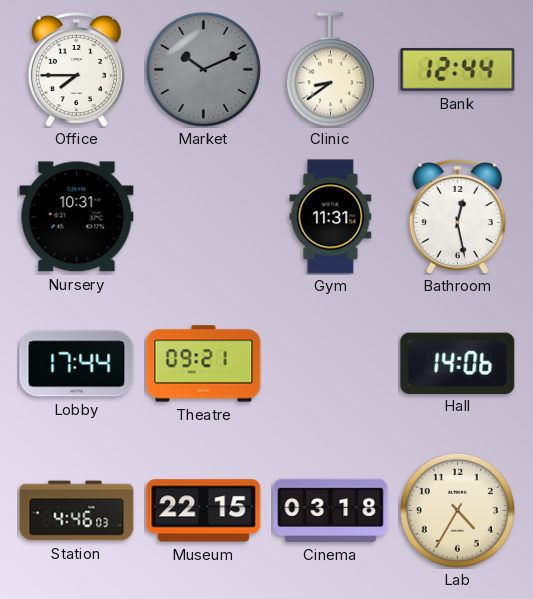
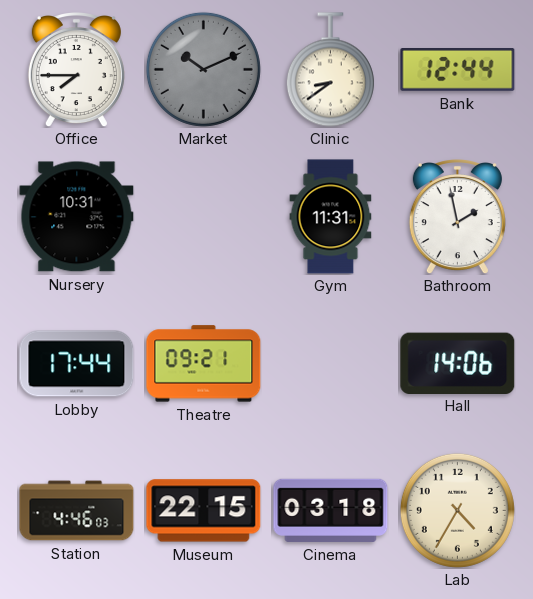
Bathroom: 12:28 -> 1:58 (457, 217)
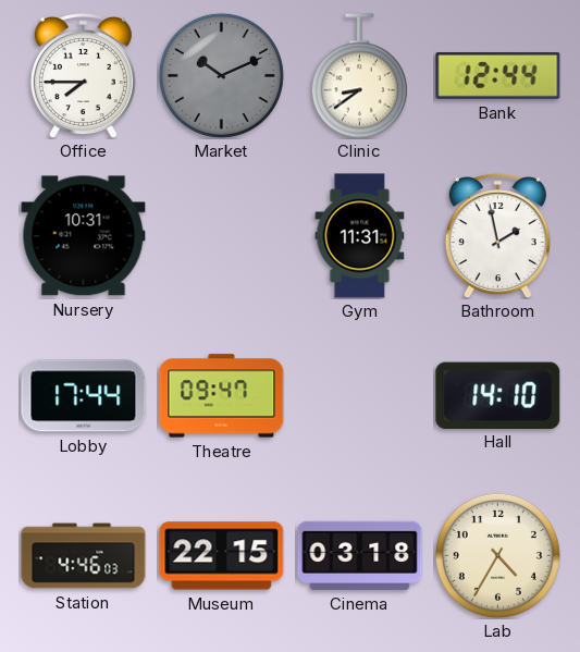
Theatre: 09:21 -> 09:47 (222, 396)
Hall: 14:06 -> 14:10 (498, 395)
